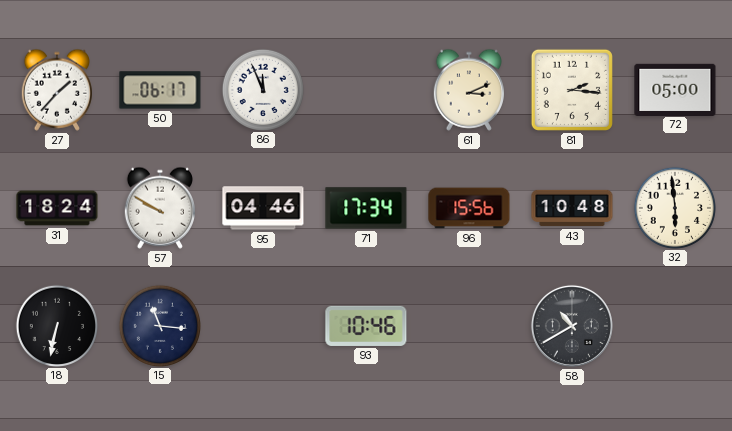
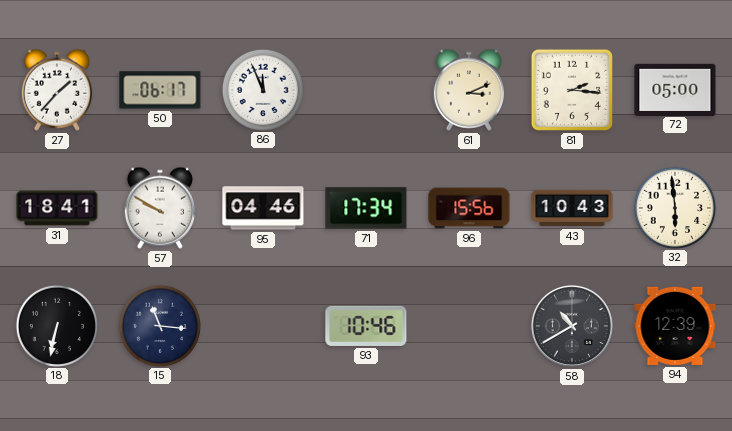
31: 18:24 -> 18:41 (57, 208)
43: 10:48 -> 10:43 (572, 208)
94: none -> 12:39 (675, 326)
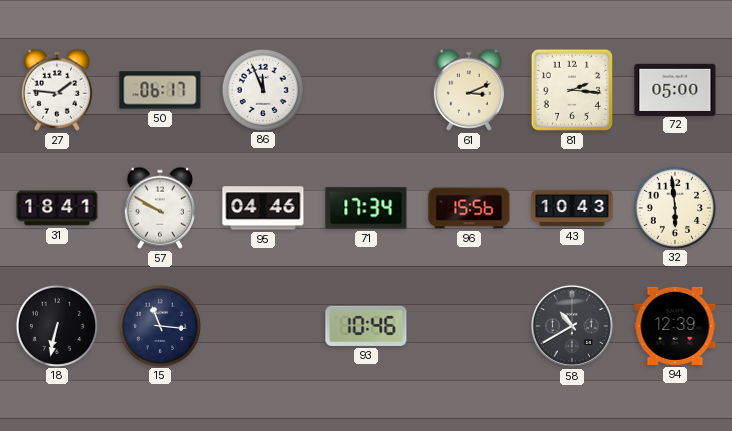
27: 1:37 -> 1:46 (57, 90)
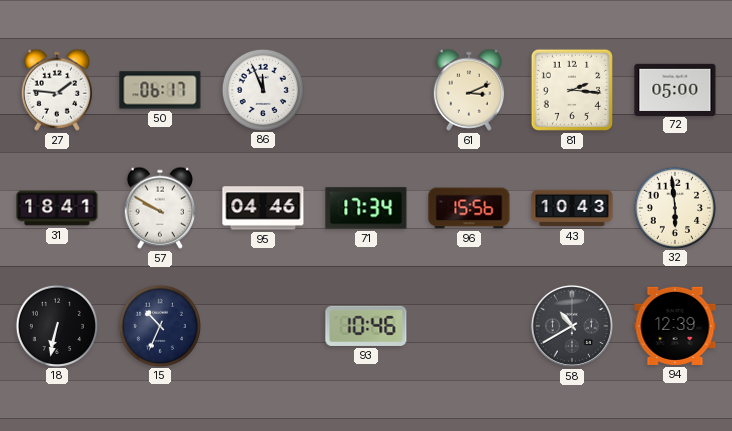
15: 11:16 -> 10:34 (159, 325)
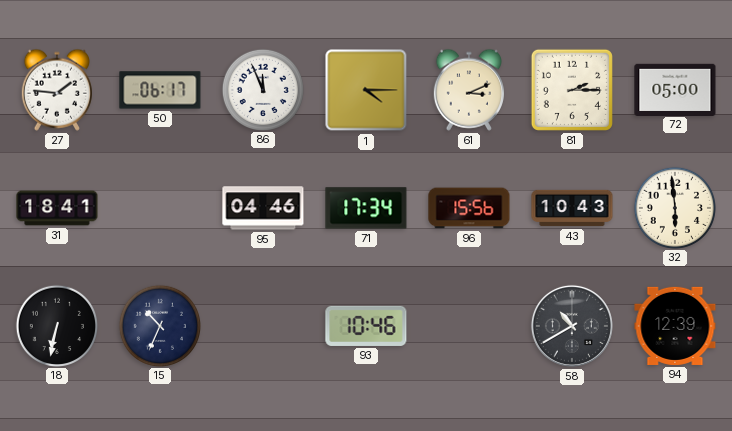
1: none -> 4:15 (366, 90)
81: 2:16 -> 2:15 (572, 90)
57: 9:50 -> none (160, 208)
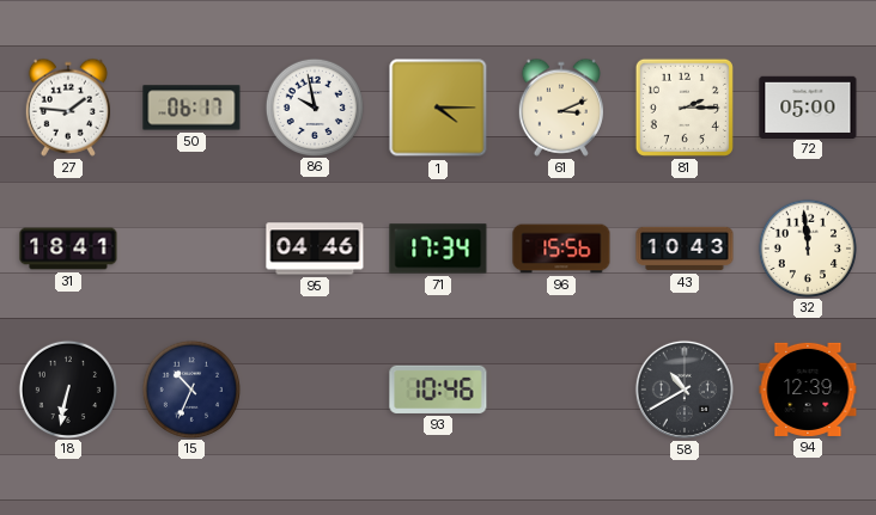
86: 11:56 -> 9:58 (314, 106)
32: 5:59 -> 11:59 (807, 247)
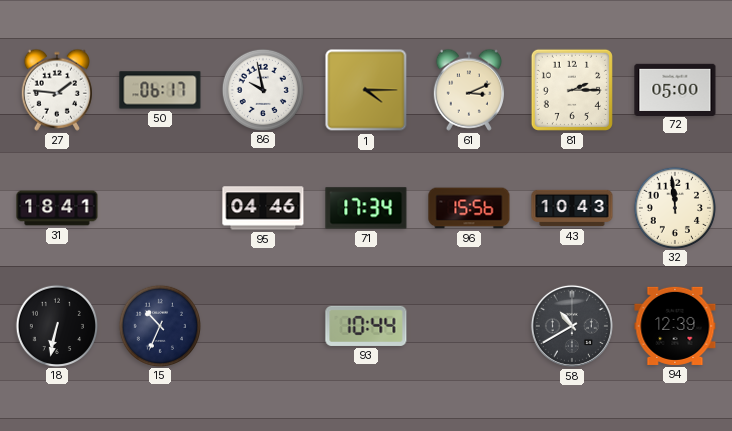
93: 10:46 -> 10:44 (366, 326)
